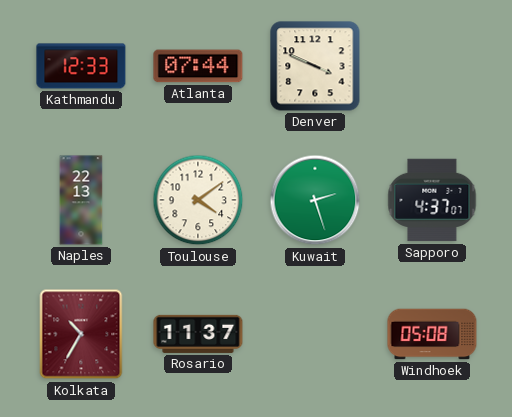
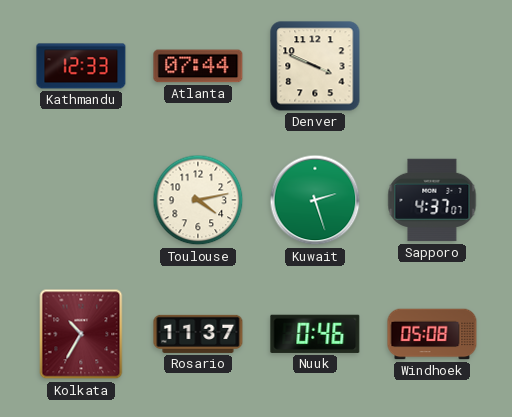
Naples: 22:13 -> none (81, 200)
Toulouse: 4:09 -> 4:13 (198, 200)
Nuuk: none -> 0:46 (315, 334)
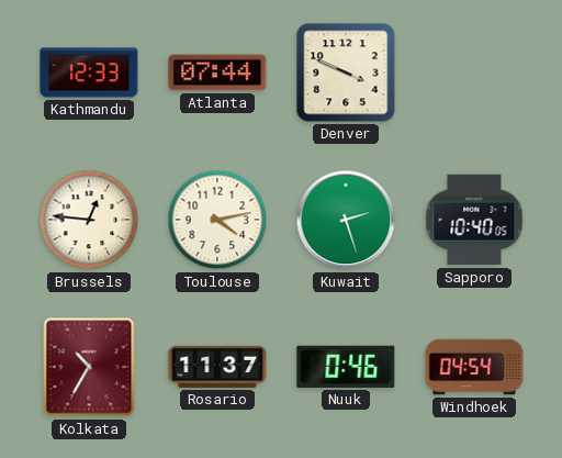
Brussels: none -> 12:46 (89, 220)
Sapporo: 4:37 -> 10:40 (474, 220)
Windhoek: 05:08 -> 04:54 (474, 367)
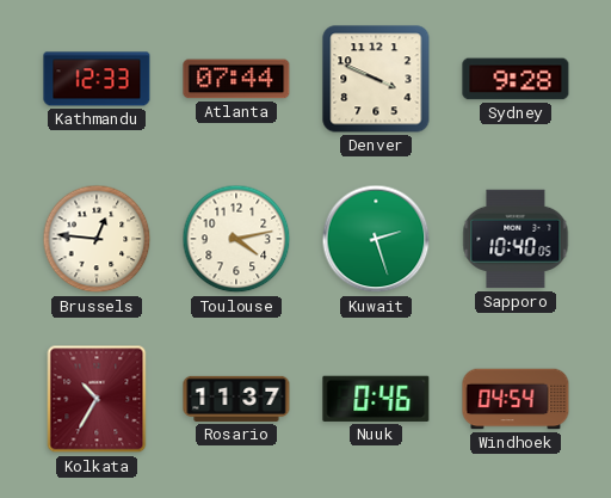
Sydney: none -> 9:28 (516, 79)
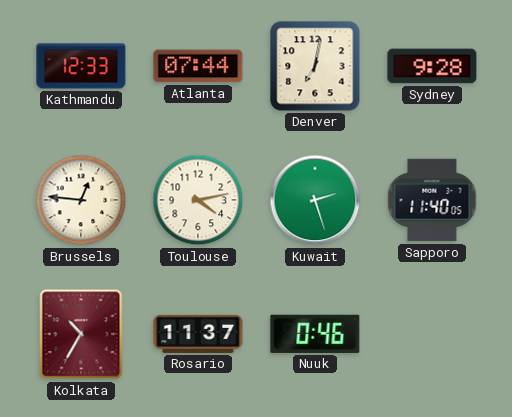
Denver: 3:49 -> 7:02 (315, 66)
Sapporo: 10:40 -> 11:40 (432, 200)
Windhoek: 04:54 -> none (516, 399)
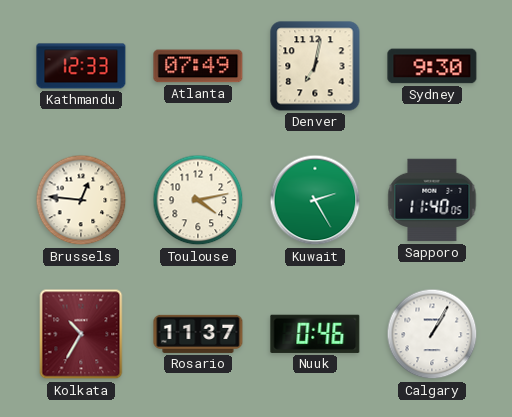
Atlanta: 07:44 -> 07:49 (198, 66)
Sydney: 9:28 -> 9:30 (432, 66)
Kuwait: 2:27 -> 2:25 (315, 200)
Calgary: none -> 1:05 (432, 334)
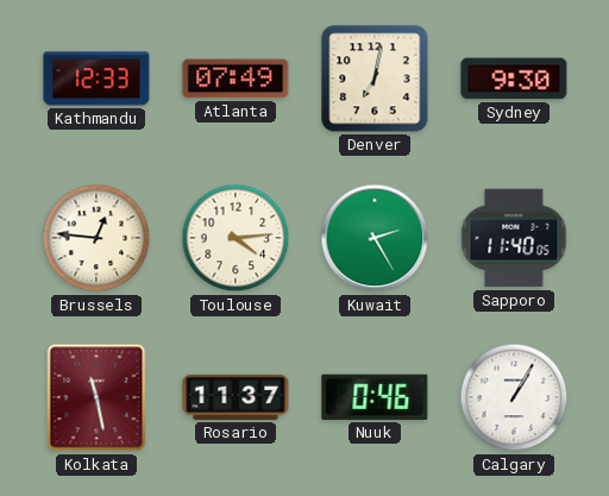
Toulouse: 4:13 -> 4:14 (236, 238)
Kolkata: 10:35 -> 11:28 (96, 397)
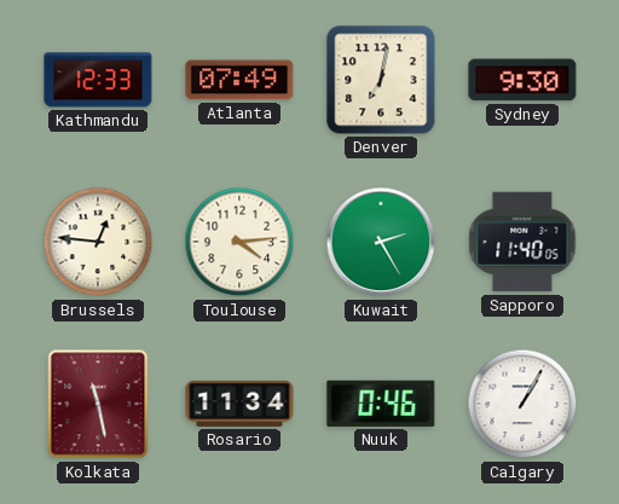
Rosario: 11:37 -> 11:34 (239, 404)
